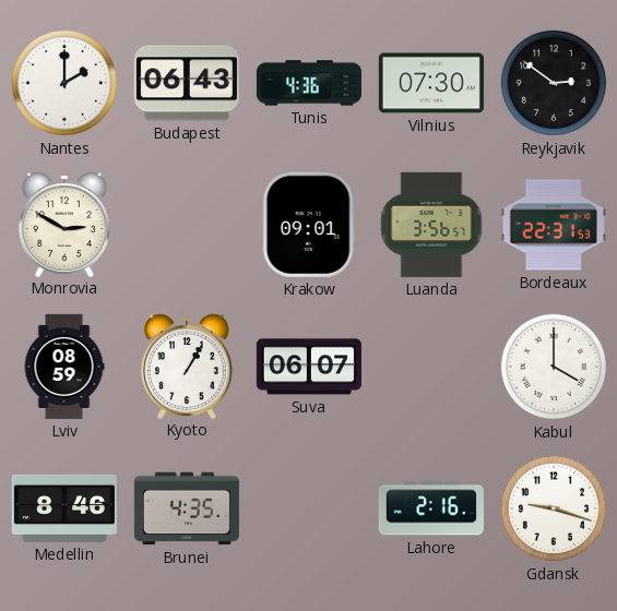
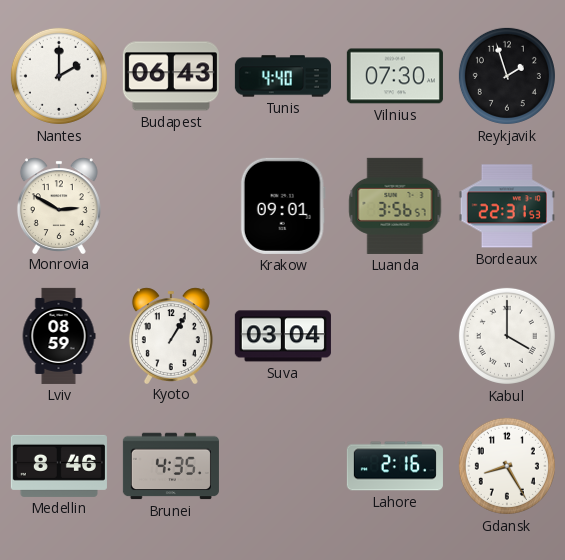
Tunis: 4:36 -> 4:40 (283, 76)
Reykjavik: 2:51 -> 1:57 (507, 76)
Suva: 06:07 -> 03:04 (283, 336)
Gdansk: 9:18 -> 8:25 (507, 466)
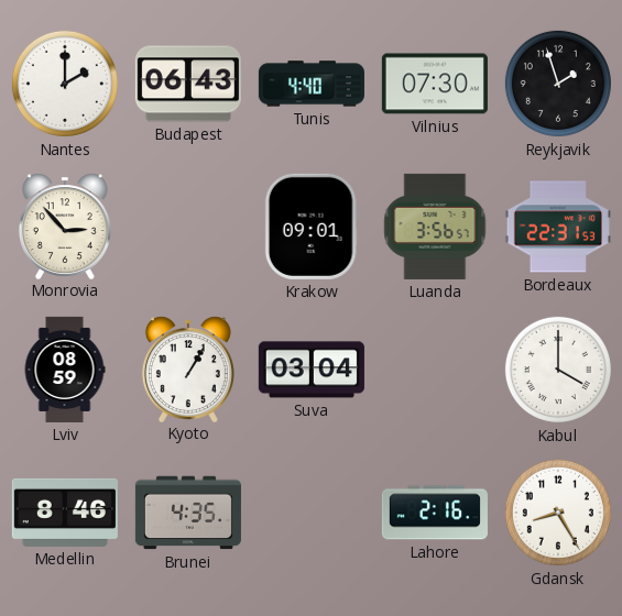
Monrovia: 2:50 -> 2:53 (65, 226)
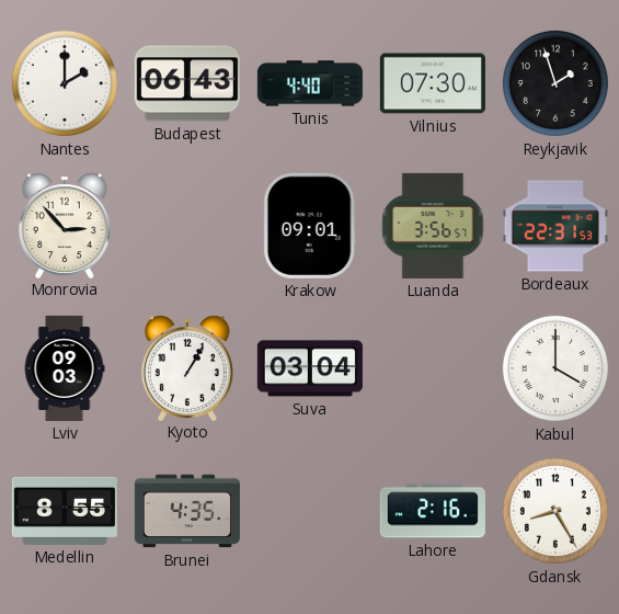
Lviv: 08:59 -> 09:03 (65, 368)
Medellin: 8:46 -> 8:55 (65, 511)
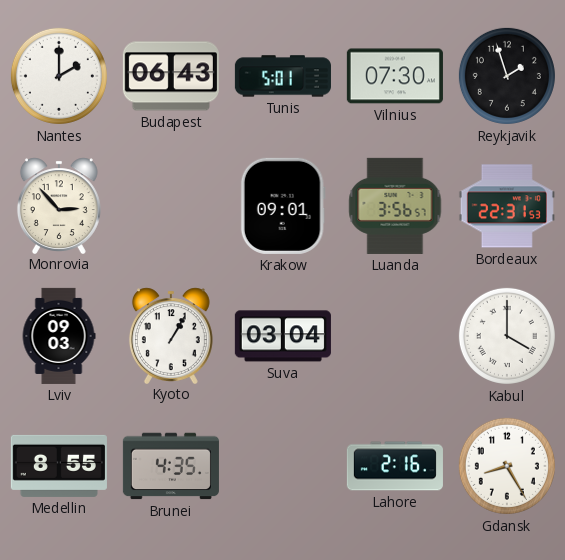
Tunis: 4:40 -> 5:01 (283, 76)
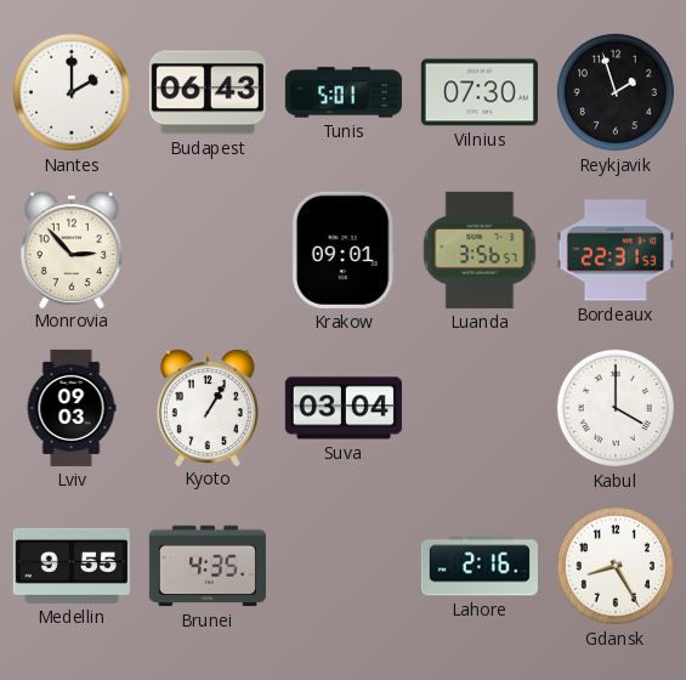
Medellin: 8:55 -> 9:55 (72, 566)
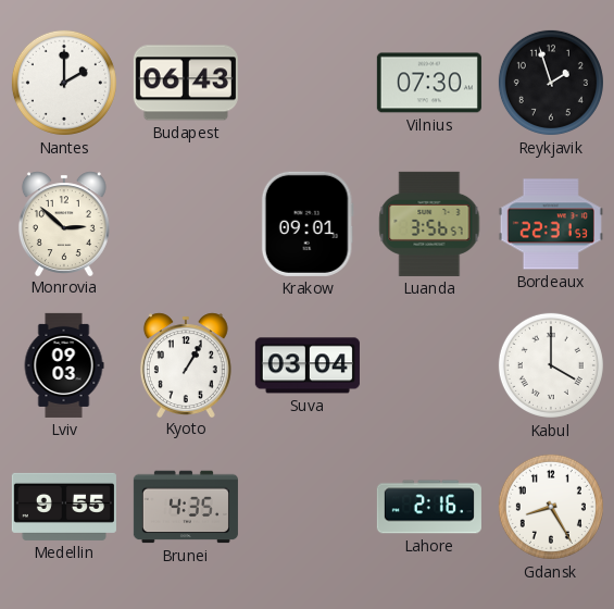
Tunis: 5:01 -> none (344, 92)
Monrovia: 2:53 -> 2:52 (64, 223)
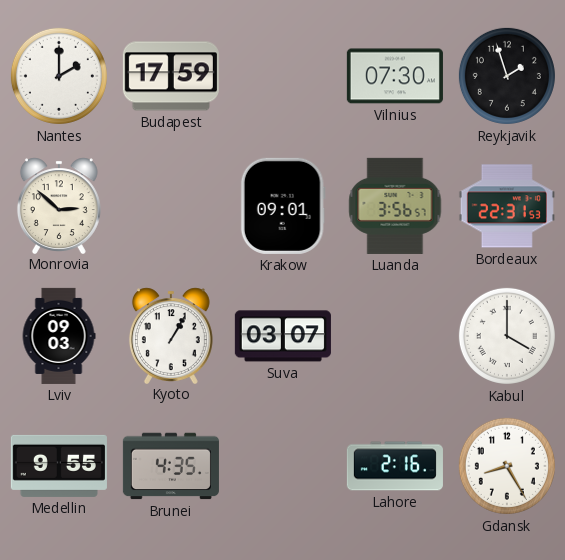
Budapest: 06:43 -> 17:59 (171, 76)
Suva: 03:04 -> 03:07 (283, 336)
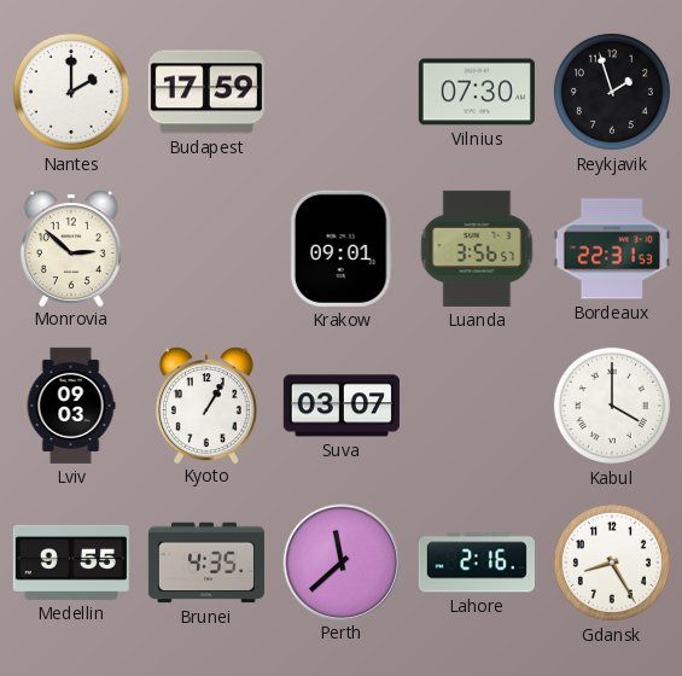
Perth: none -> 11:38 (340, 561)
